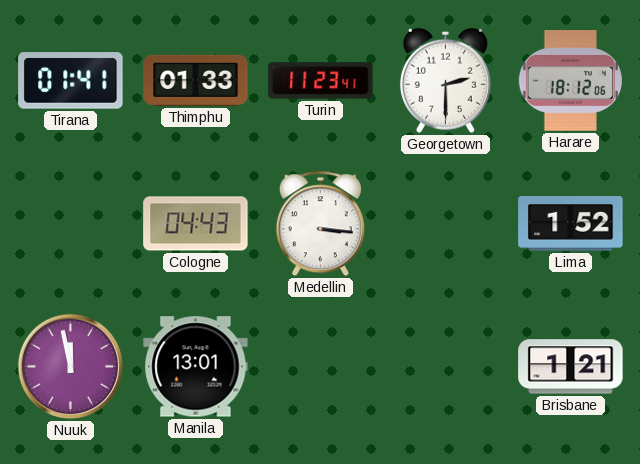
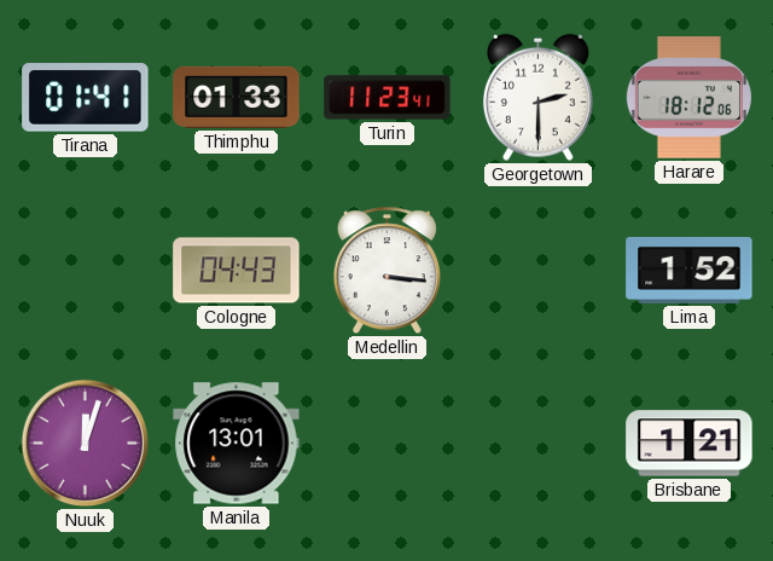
Nuuk: 11:58 -> 12:03 (86, 444)
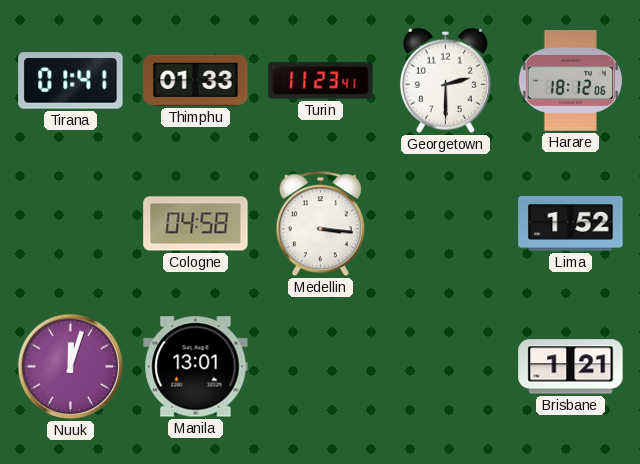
Cologne: 04:43 -> 04:58 (196, 224)
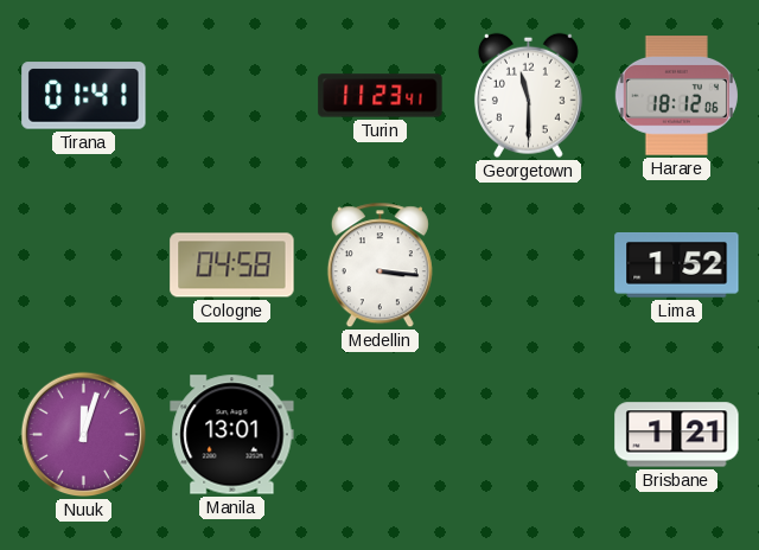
Thimphu: 01:33 -> none (196, 80)
Georgetown: 2:30 -> 11:30 (528, 95)
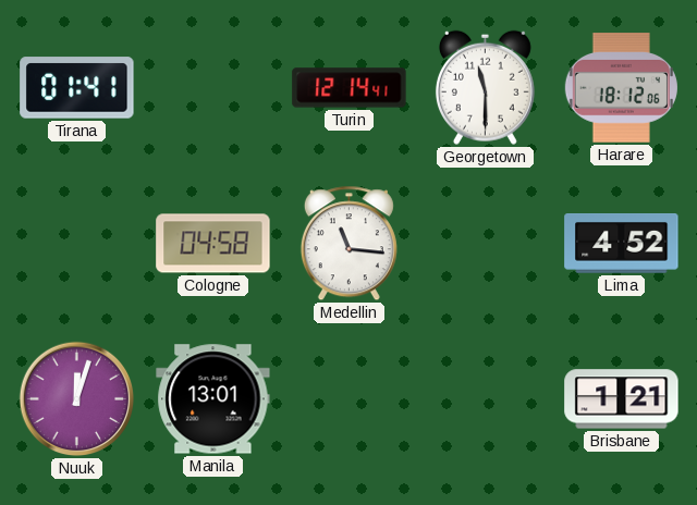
Turin: 11:23 -> 12:14 (350, 88)
Medellin: 3:16 -> 11:16 (348, 244)
Lima: 1:52 -> 4:52 (622, 244)
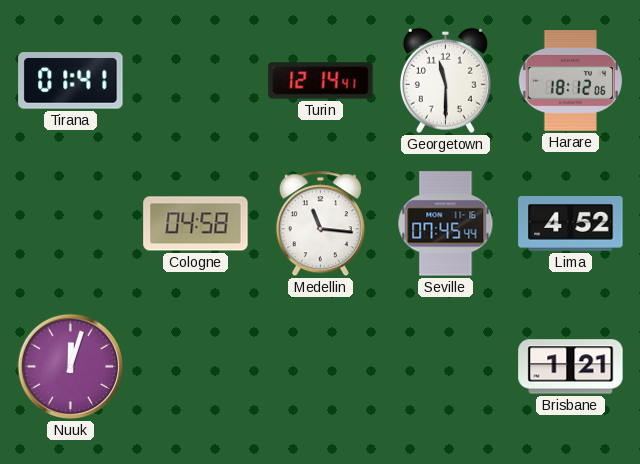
Seville: none -> 07:45 (446, 224)
Manila: 13:01 -> none (213, 399)
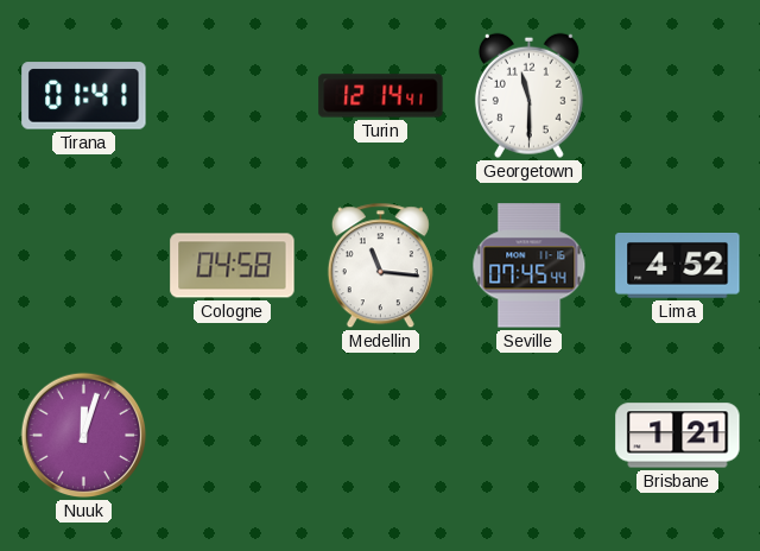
Harare: 18:12 -> none (570, 81)
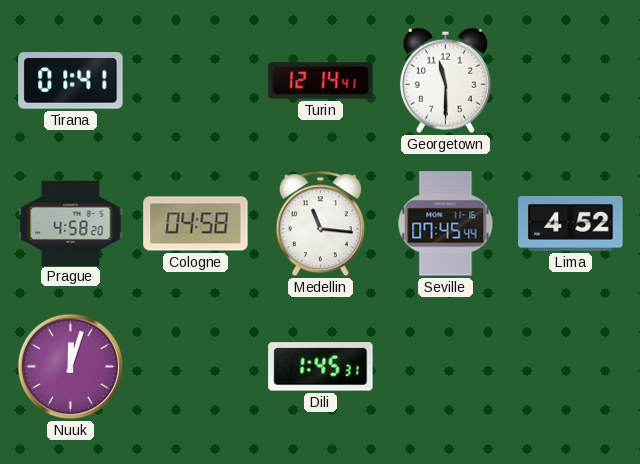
Prague: none -> 4:58 (71, 223)
Dili: none -> 1:45 (321, 367)
Brisbane: 1:21 -> none (678, 436)
